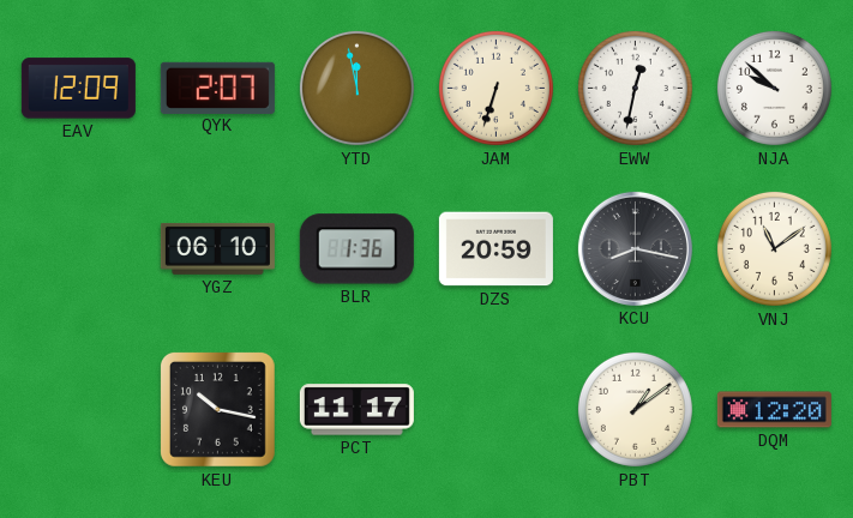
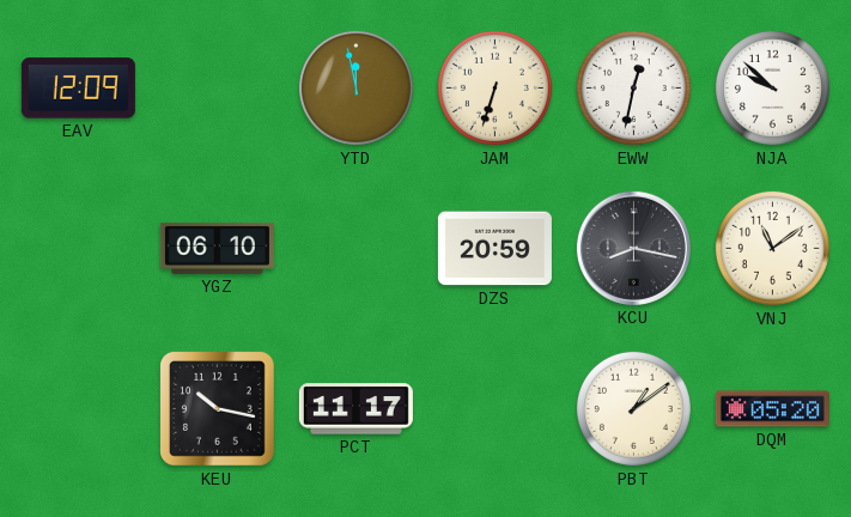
QYK: 2:07 -> none (217, 88)
BLR: 1:36 -> none (356, 249)
DQM: 12:20 -> 05:20 (772, 409)
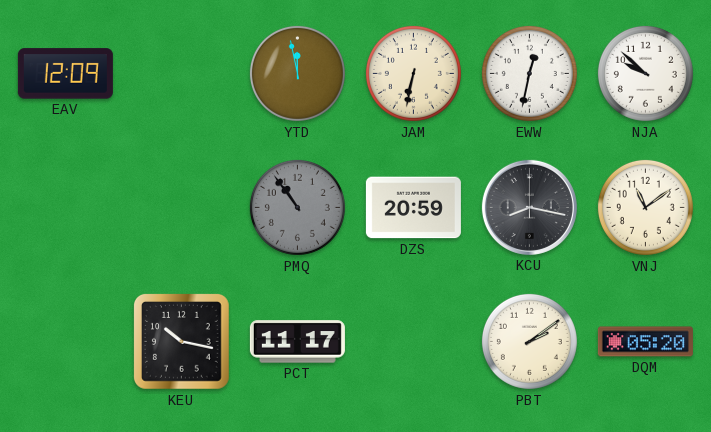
JAM: 6:33 -> 6:32 (413, 73)
YGZ: 06:10 -> none (217, 248)
PMQ: none -> 10:54 (297, 207)
PBT: 1:09 -> 2:09 (529, 341)
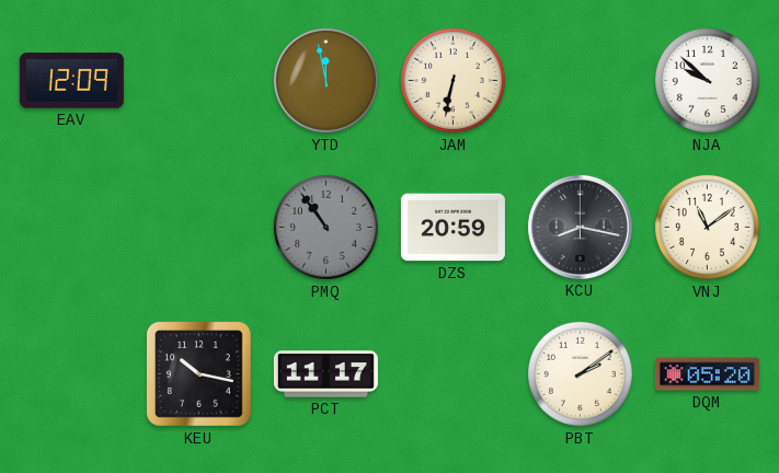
EWW: 12:32 -> none (529, 73)
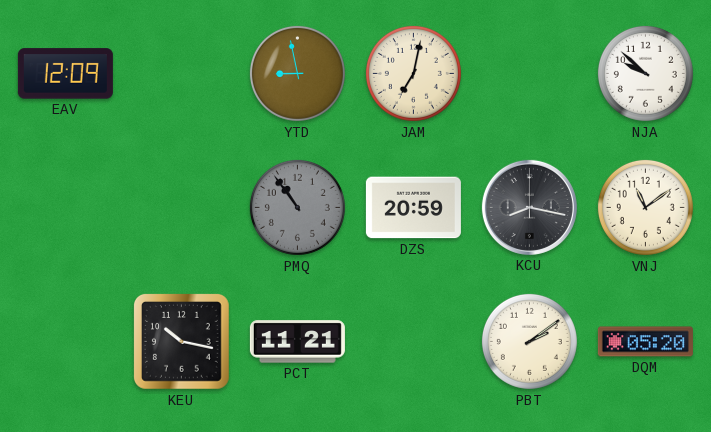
YTD: 11:58 -> 8:58 (297, 73)
JAM: 6:32 -> 7:02 (413, 73)
PCT: 11:17 -> 11:21 (297, 342)
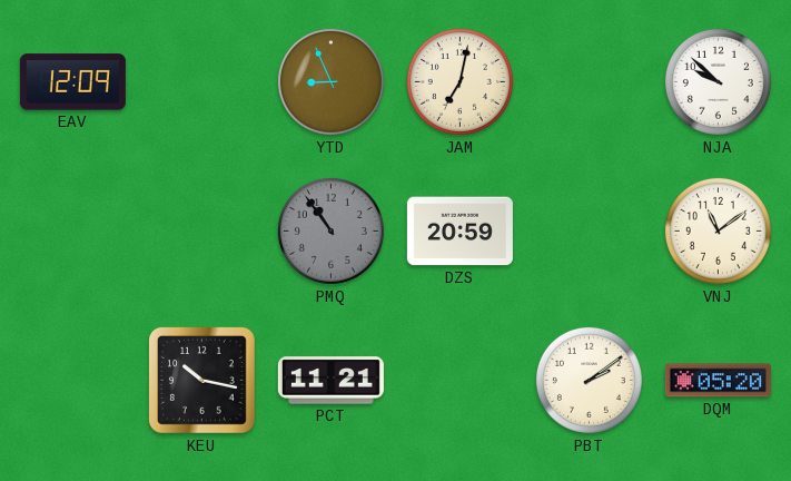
YTD: 8:58 -> 8:56 (330, 81)
KCU: 8:17 -> none (529, 207)
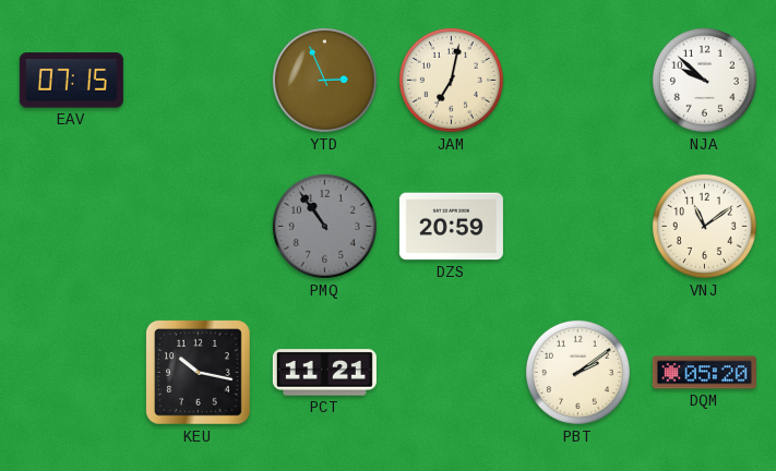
EAV: 12:09 -> 07:15 (71, 81)
YTD: 8:56 -> 2:56 (324, 80)
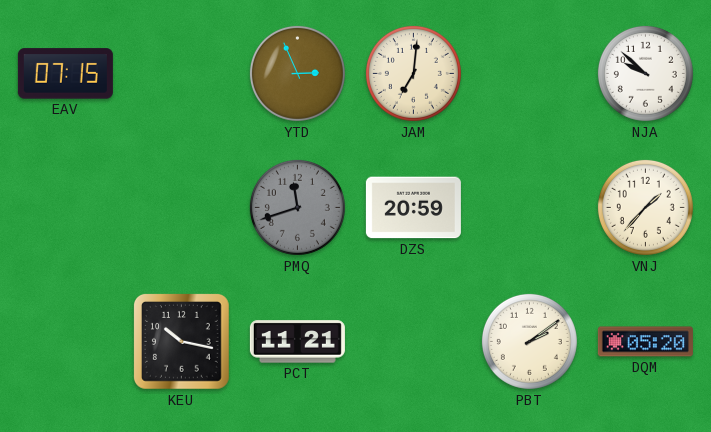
JAM: 7:02 -> 7:01 (413, 73)
PMQ: 10:54 -> 11:42 (297, 207)
VNJ: 11:09 -> 1:37 (645, 207)
